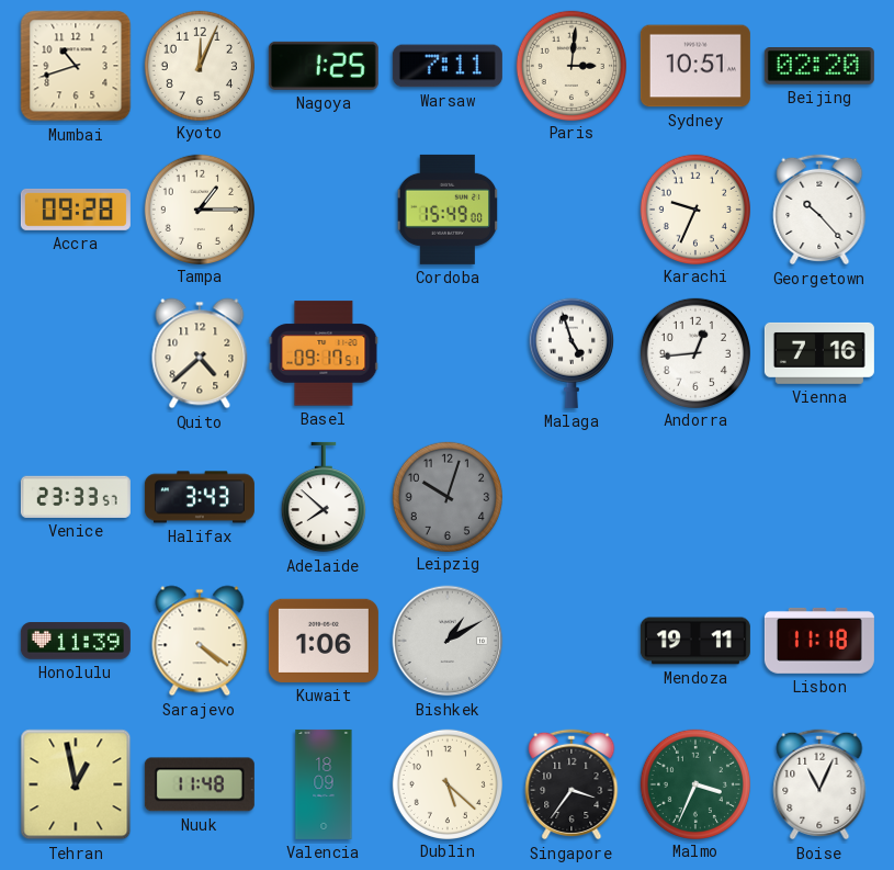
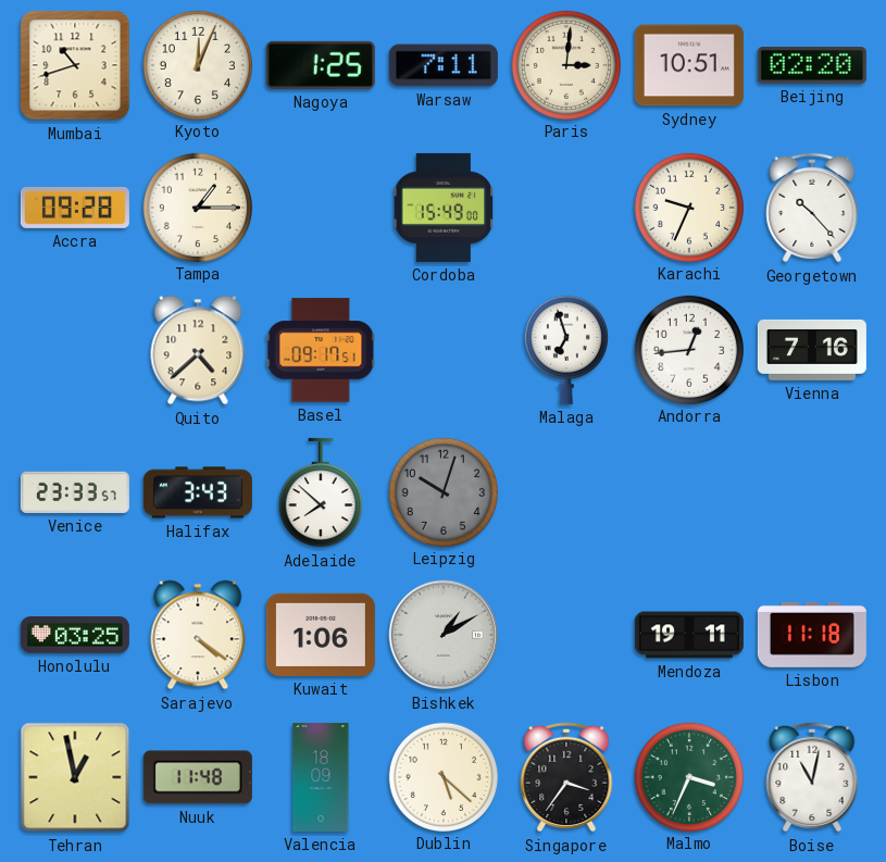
Malaga: 4:57 -> 6:57 (566, 350)
Honolulu: 11:39 -> 03:25 (75, 636)
Boise: 11:04 -> 11:02 (812, 777)
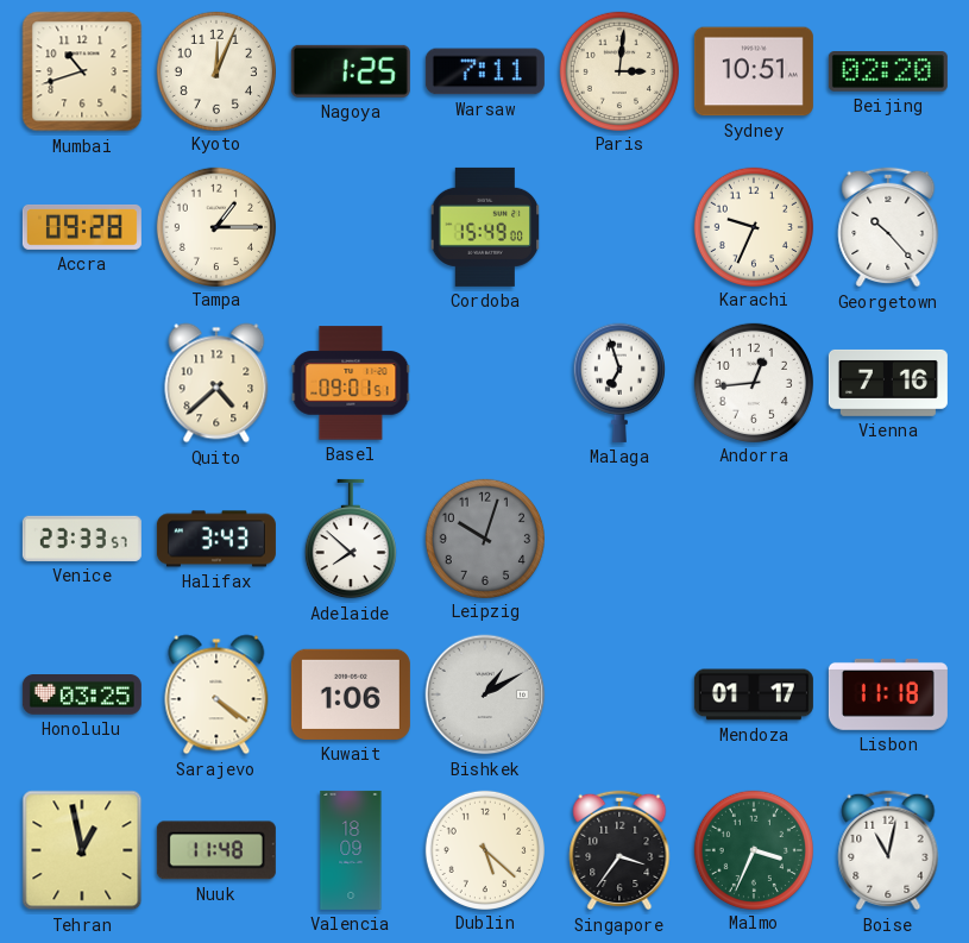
Basel: 09:17 -> 09:01 (351, 383)
Mendoza: 19:11 -> 01:17 (754, 694)
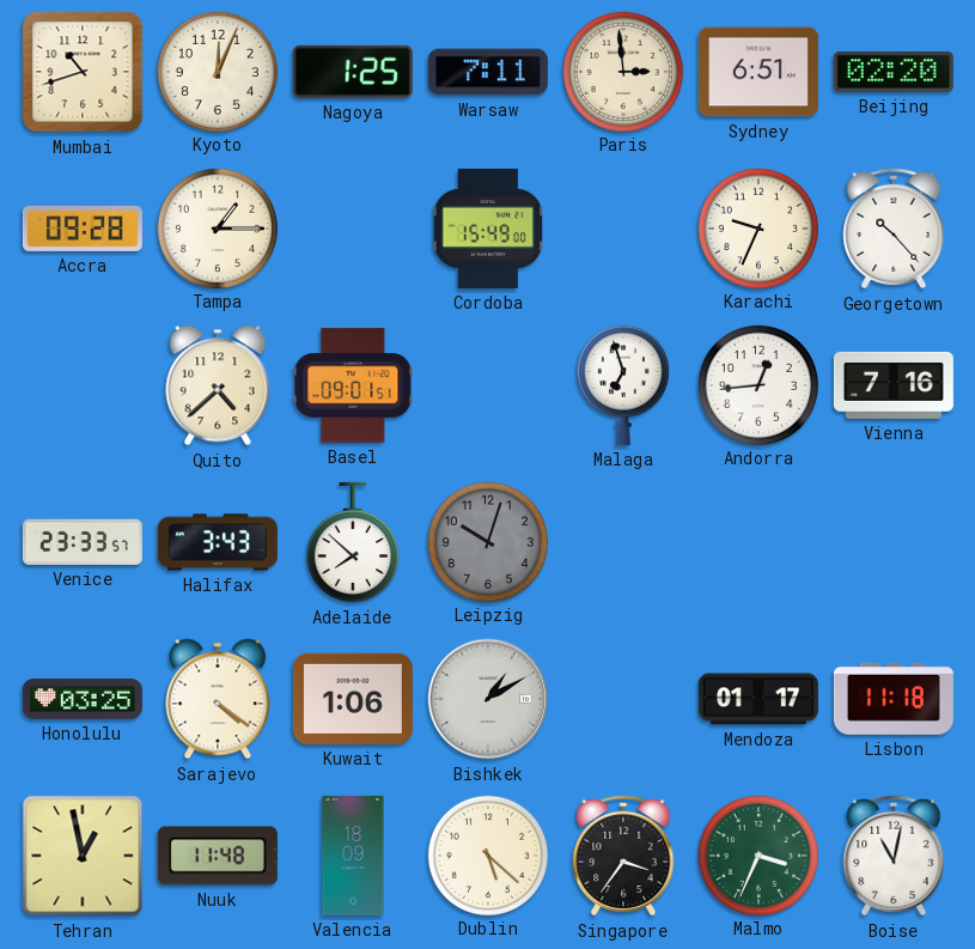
Paris: 3:01 -> 2:59 (622, 71)
Sydney: 10:51 -> 6:51 (758, 72)
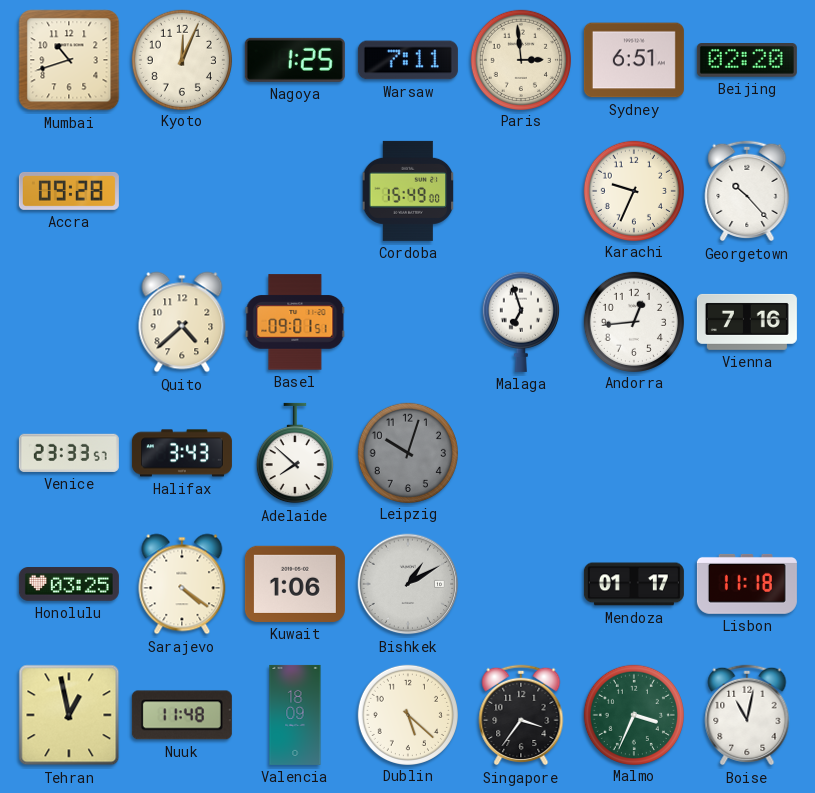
Tampa: 1:15 -> none (217, 227)
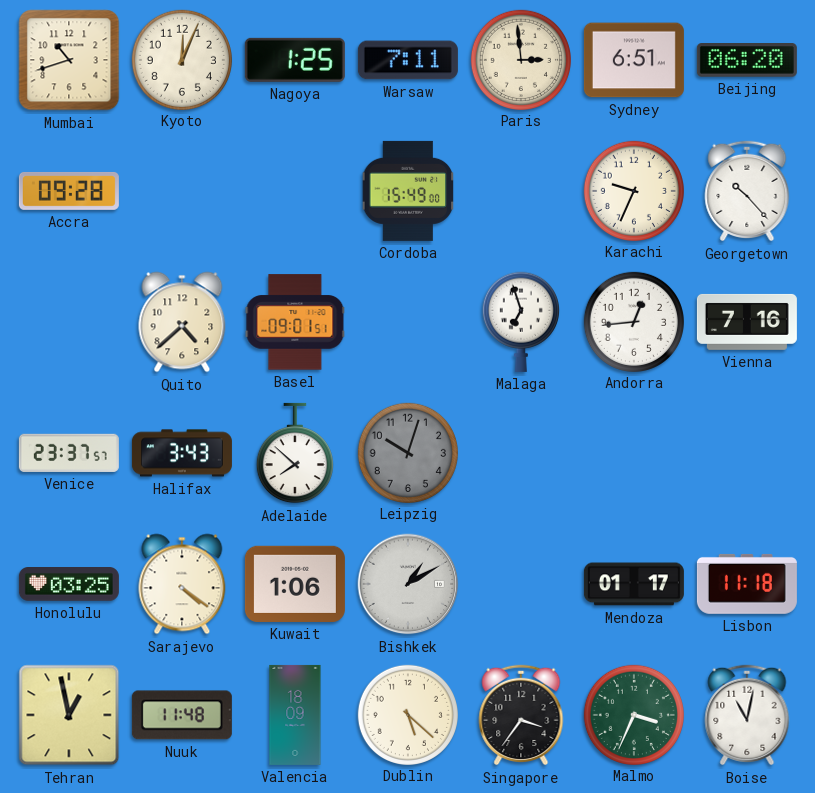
Beijing: 02:20 -> 06:20 (747, 61)
Venice: 23:33 -> 23:37 (69, 453)
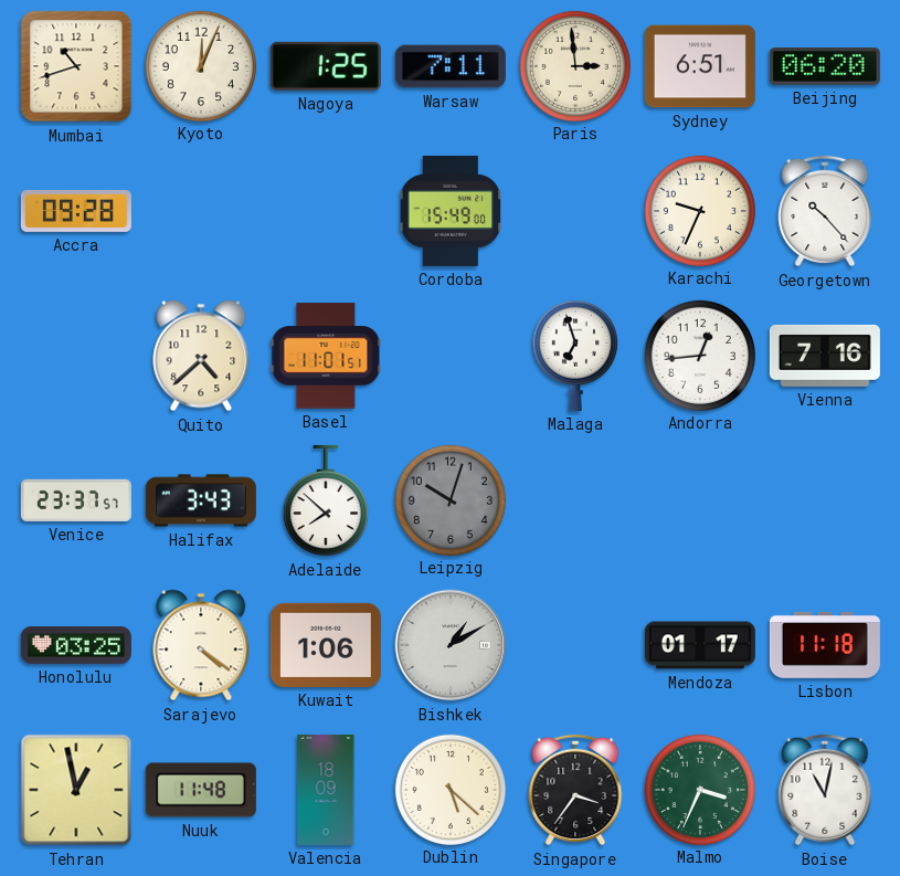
Basel: 09:01 -> 11:01 (326, 356)
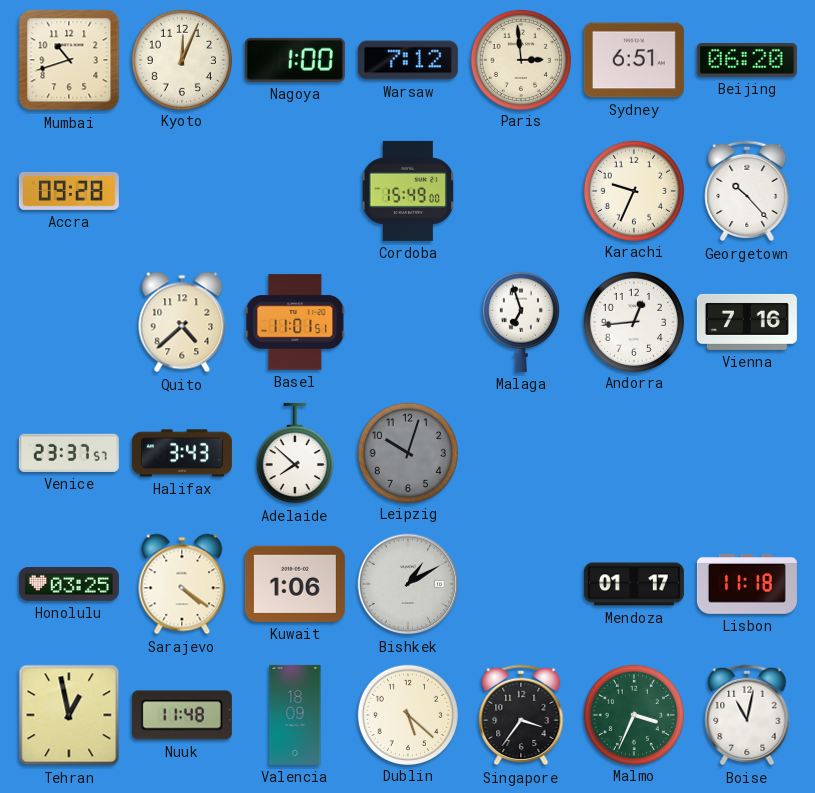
Nagoya: 1:25 -> 1:00 (295, 60)
Warsaw: 7:11 -> 7:12 (408, 60)
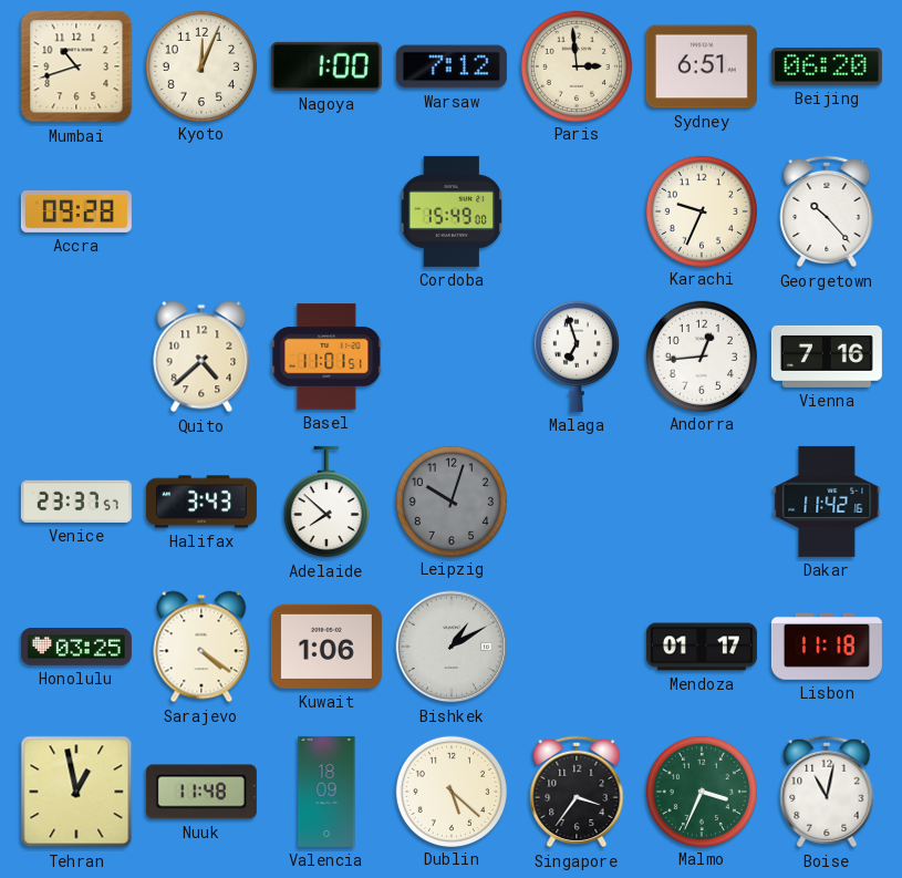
Dakar: none -> 11:42 (827, 502)
